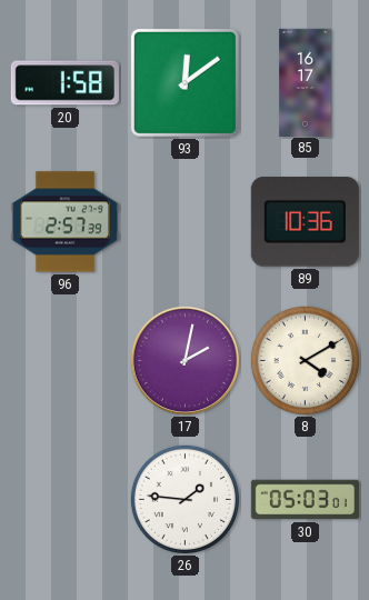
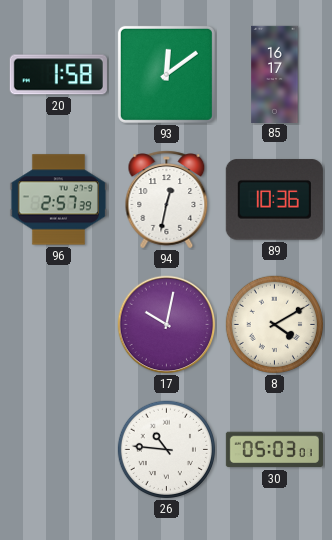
94: none -> 12:32 (167, 200)
17: 2:02 -> 10:02 (167, 325)
26: 1:46 -> 10:46 (166, 449)
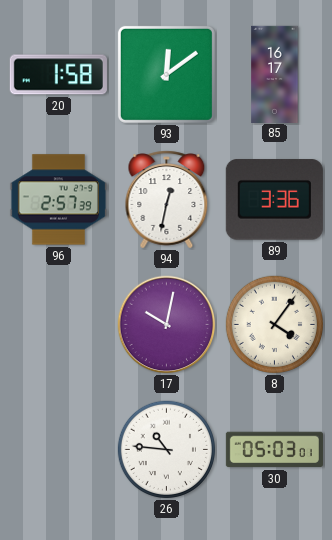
89: 10:36 -> 3:36 (274, 200)
8: 4:10 -> 4:06 (274, 324)
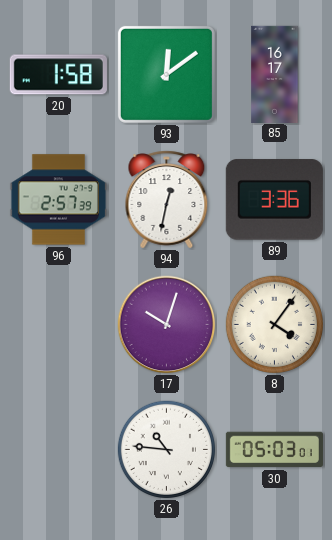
17: 10:02 -> 10:03 (167, 325)
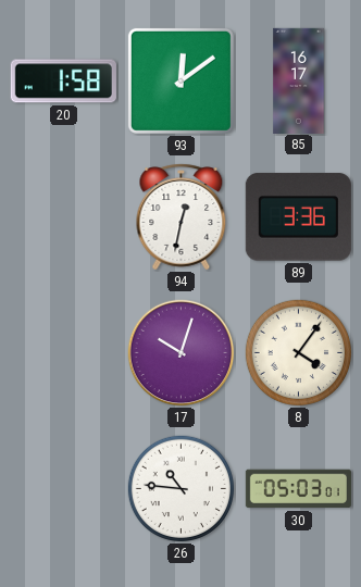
96: 2:57 -> none (58, 200)
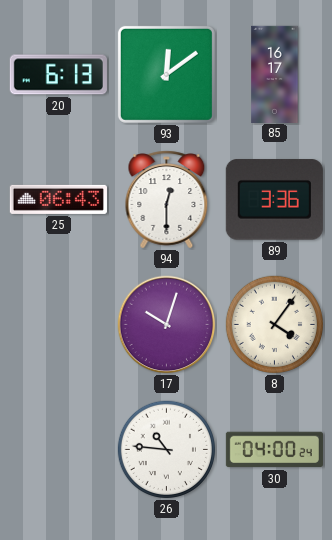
20: 1:58 -> 6:13 (58, 75)
25: none -> 06:43 (58, 199)
94: 12:32 -> 12:30 (167, 200)
30: 05:03 -> 04:00 (274, 450)
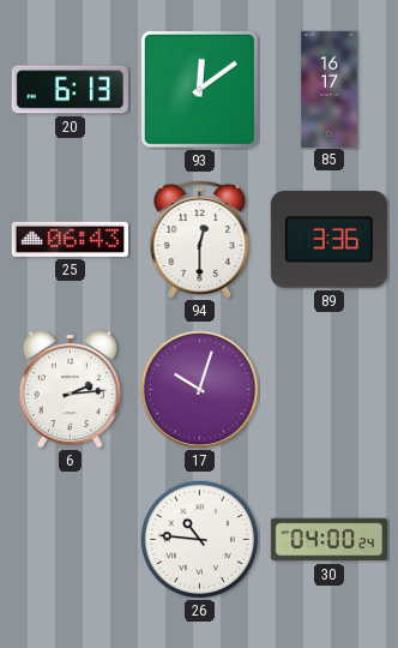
6: none -> 2:14 (70, 389)
8: 4:06 -> none (274, 324)
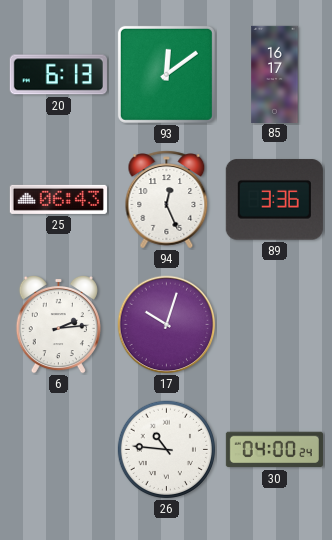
94: 12:30 -> 12:26 (167, 200)
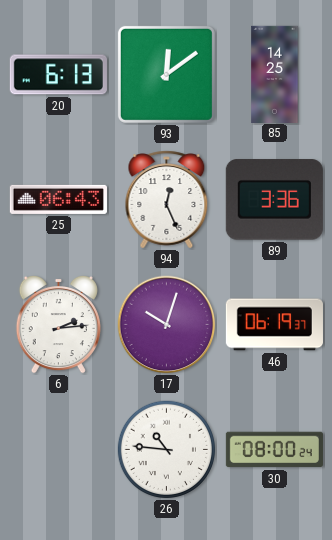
85: 16:17 -> 14:25 (275, 74)
46: none -> 06:19 (274, 325)
30: 04:00 -> 08:00 (274, 450)
